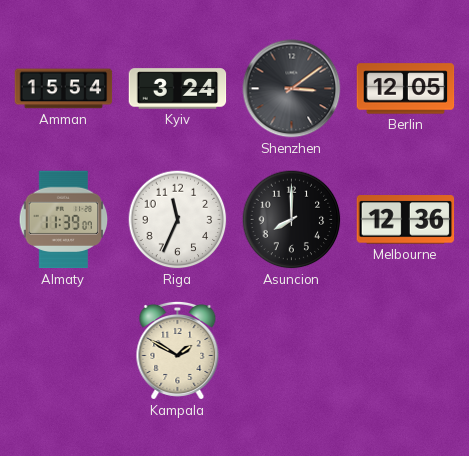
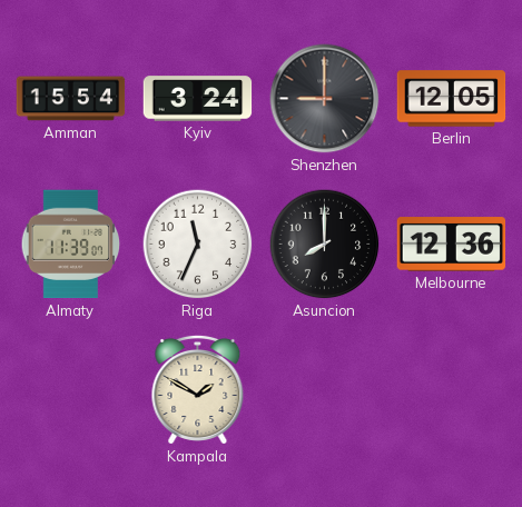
Shenzhen: 3:09 -> 9:00 (325, 99)
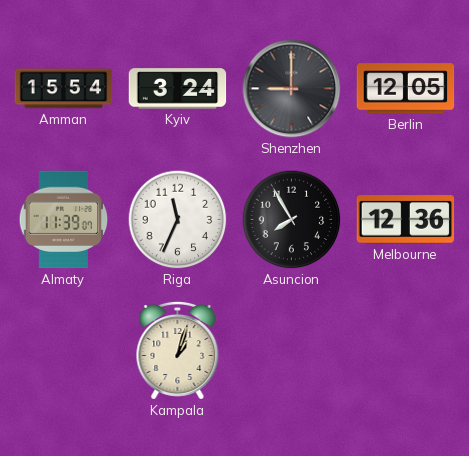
Asuncion: 8:00 -> 7:55 (292, 220)
Kampala: 1:50 -> 1:03 (178, 350)
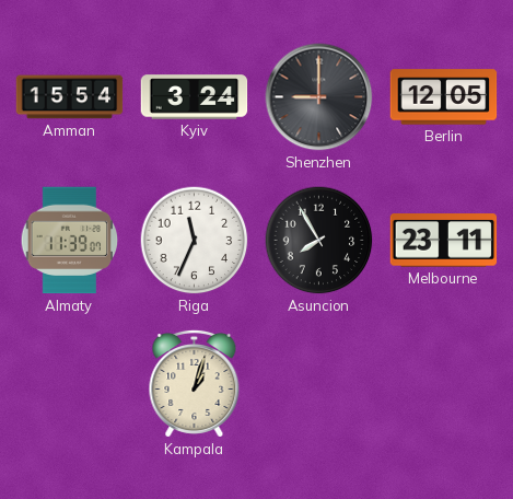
Melbourne: 12:36 -> 23:11 (444, 241)
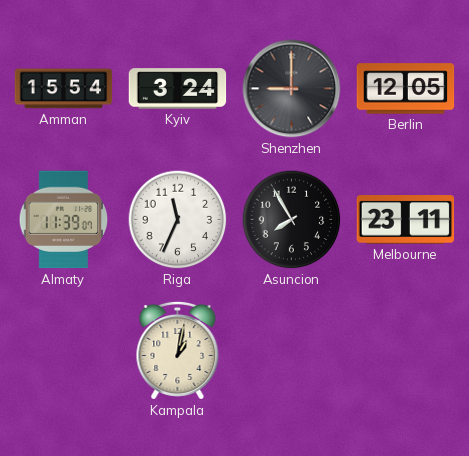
Kampala: 1:03 -> 1:02 (178, 350)
